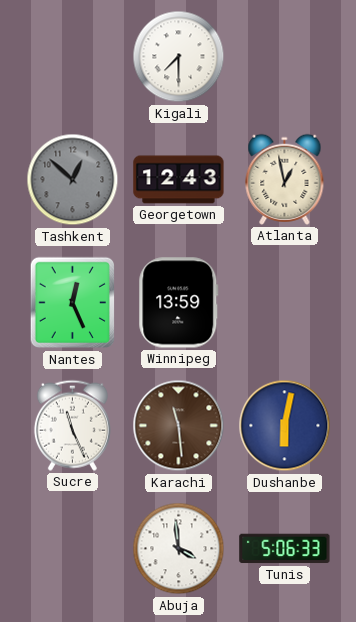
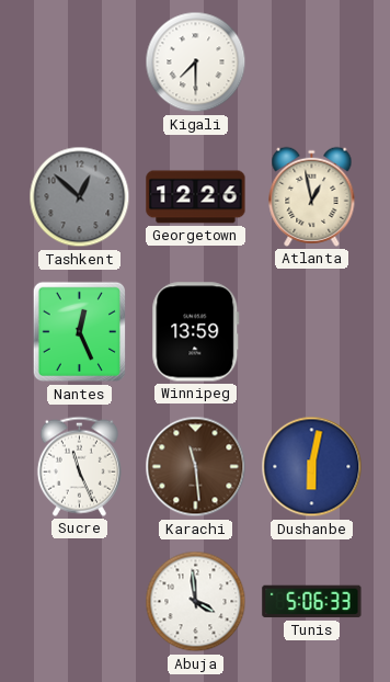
Georgetown: 12:43 -> 12:26 (196, 197)
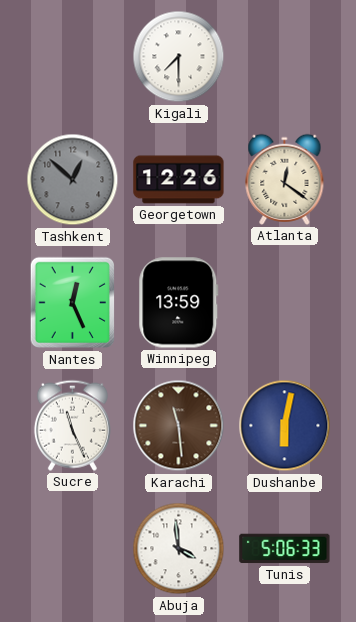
Atlanta: 12:58 -> 12:21 (285, 179)
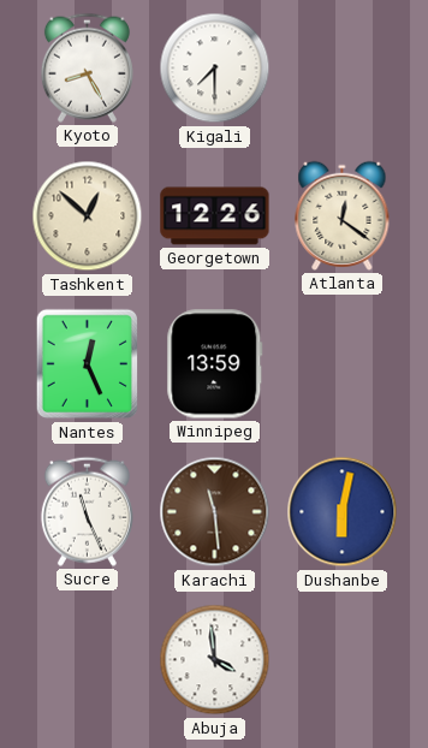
Kyoto: none -> 8:25 (87, 67)
Tashkent dial: grey -> cream (88, 216)
Tunis: 5:06 -> none (285, 549)
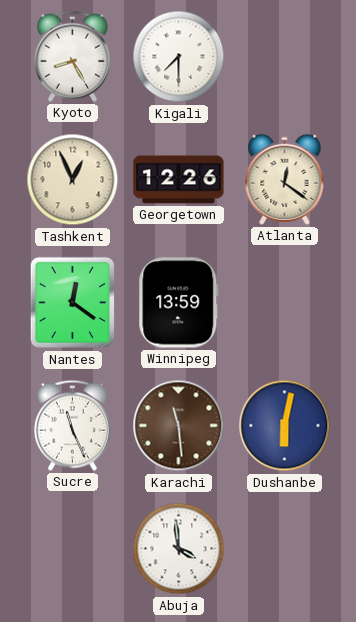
Tashkent: 12:52 -> 12:56 (73, 180)
Nantes: 12:26 -> 12:21 (72, 303)
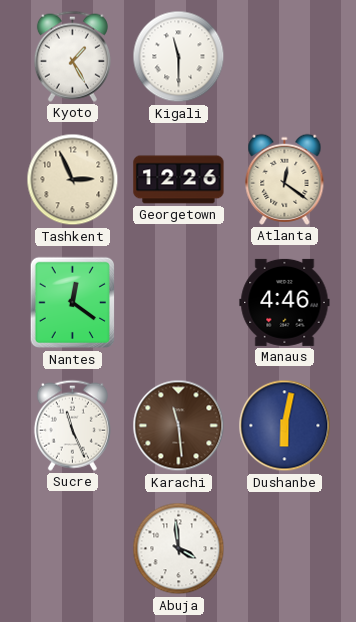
Kyoto: 8:25 -> 1:25 (72, 56)
Kigali: 7:30 -> 11:30 (179, 57)
Tashkent: 12:56 -> 2:56 (73, 180)
Winnipeg: 13:59 -> none (179, 303)
Manaus: none -> 4:46 (285, 302)
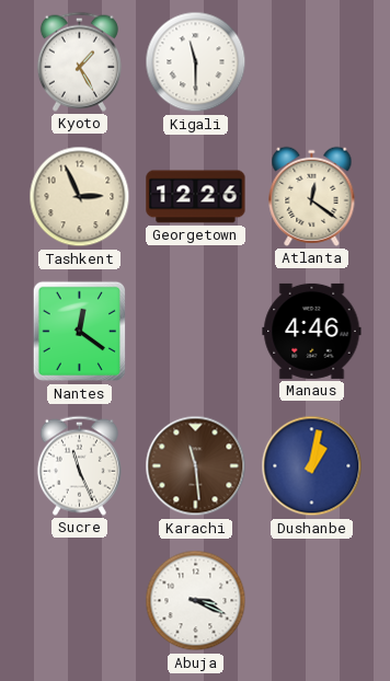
Dushanbe: 6:02 -> 1:02 (312, 466)
Abuja: 3:59 -> 3:19 (196, 601)
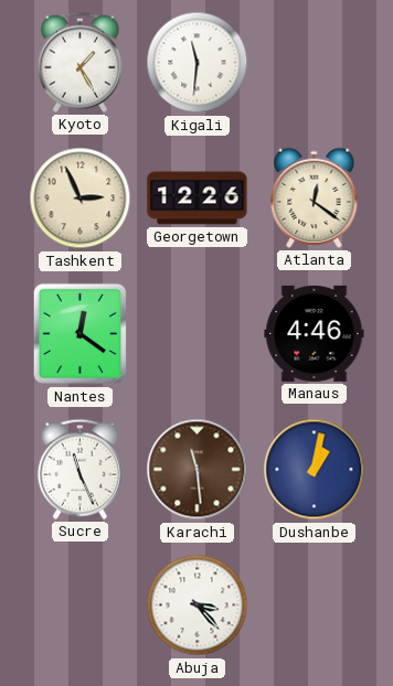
Kigali: 11:30 -> 11:31 (198, 63)
Abuja: 3:19 -> 3:23 (198, 605)
